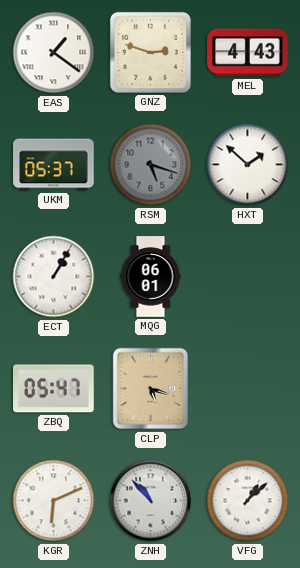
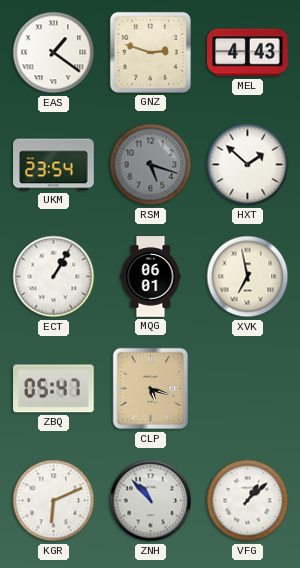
UKM: 05:37 -> 23:54 (54, 165)
XVK: none -> 6:58 (248, 277)
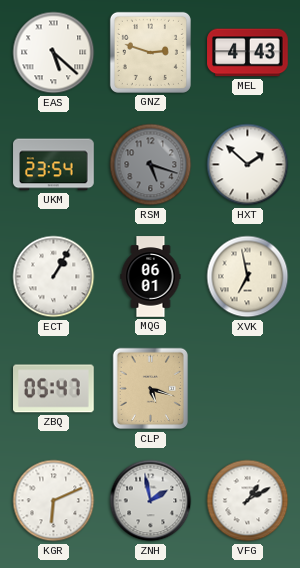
EAS: 1:21 -> 5:22 (54, 53)
ZNH: 10:53 -> 1:58 (151, 501)
VFG: 1:08 -> 1:10 (248, 501)
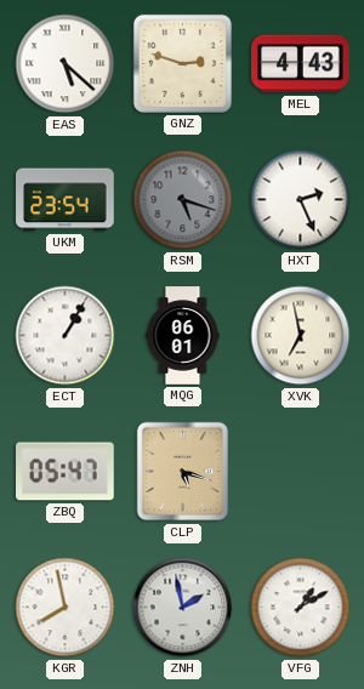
HXT: 1:52 -> 2:26 (301, 200)
KGR: 6:11 -> 7:58 (66, 608)
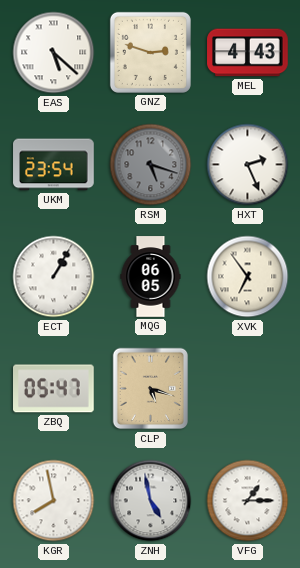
MQG: 06:01 -> 06:05 (151, 277)
XVK: 6:58 -> 6:54 (248, 277)
ZNH: 1:58 -> 4:58 (151, 501)
VFG: 1:10 -> 1:15 (248, 501)
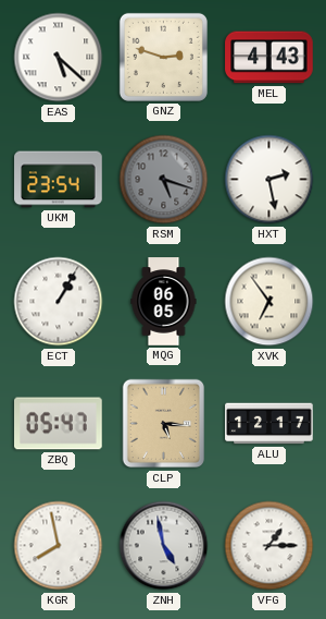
HXT: 2:26 -> 2:28 (269, 180)
CLP: 5:18 -> 5:16 (164, 424)
ALU: none -> 12:17 (269, 424)
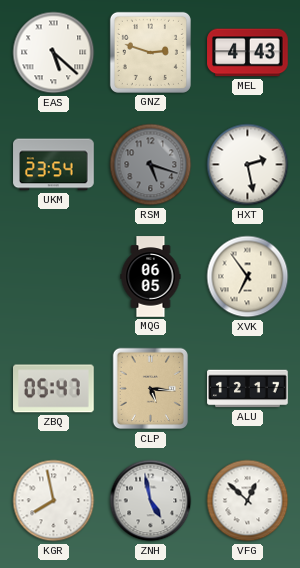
ECT: 1:05 -> none (59, 302)
VFG: 1:15 -> 12:52 (248, 501)
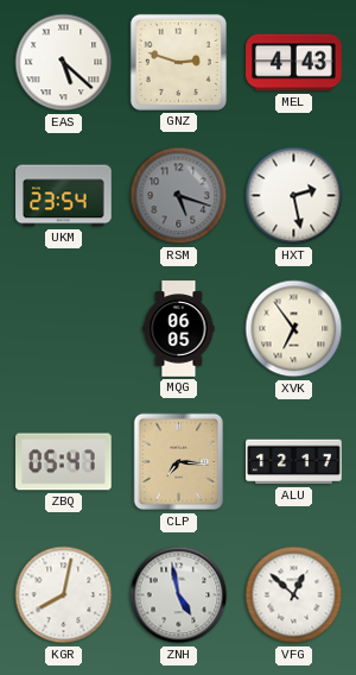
CLP: 5:16 -> 7:16 (179, 462)
KGR: 7:58 -> 8:02 (64, 595)
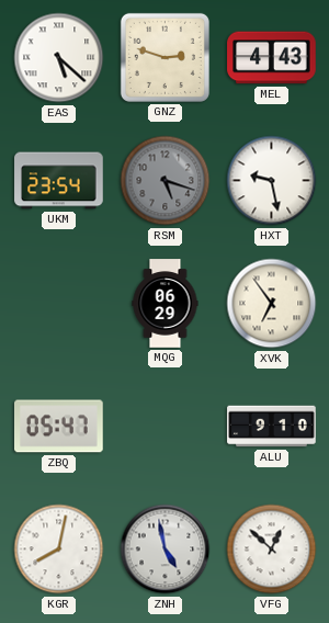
HXT: 2:28 -> 9:28 (272, 181)
MQG: 06:05 -> 06:29 (166, 304)
CLP: 7:16 -> none (179, 462)
ALU: 12:17 -> 9:10 (272, 427)
